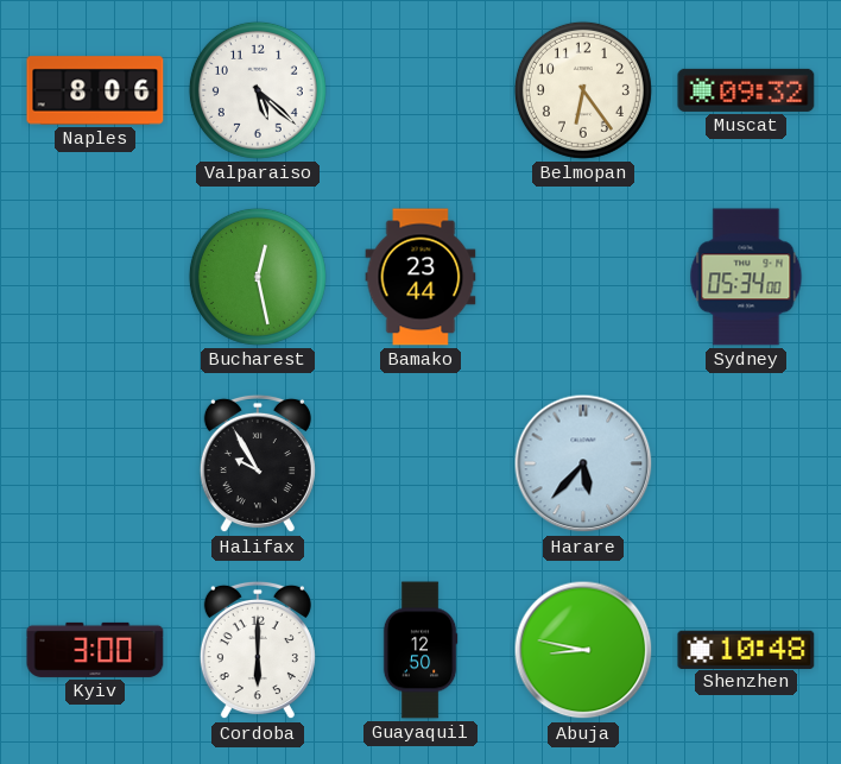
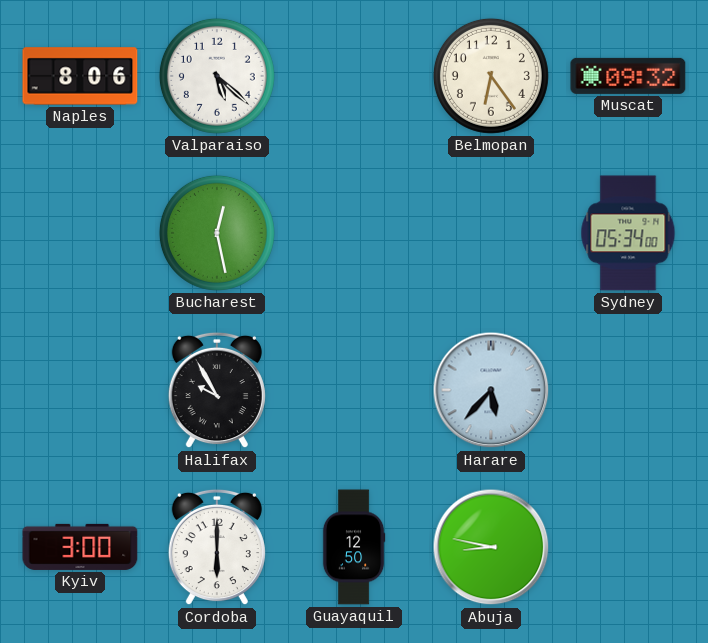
Bamako: 23:44 -> none (420, 277)
Shenzhen: 10:48 -> none (746, 649)
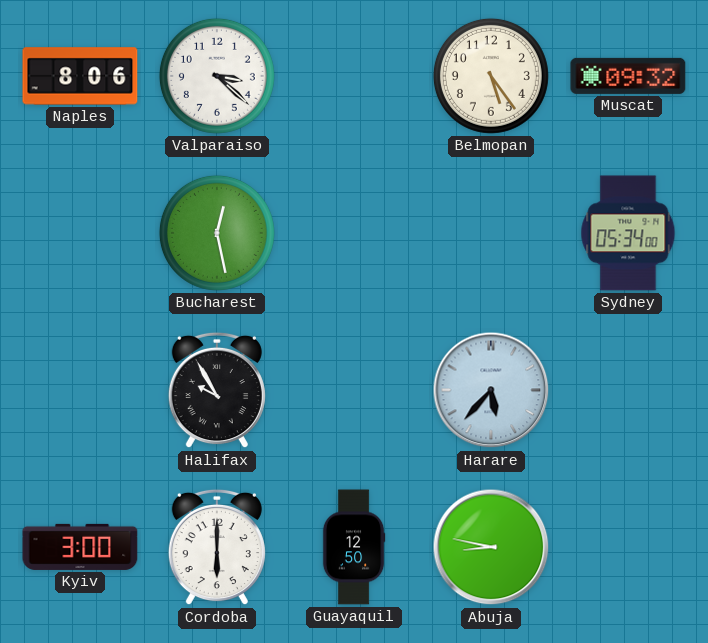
Valparaiso: 5:22 -> 3:22 (217, 76)
Belmopan: 6:24 -> 5:24 (491, 76)
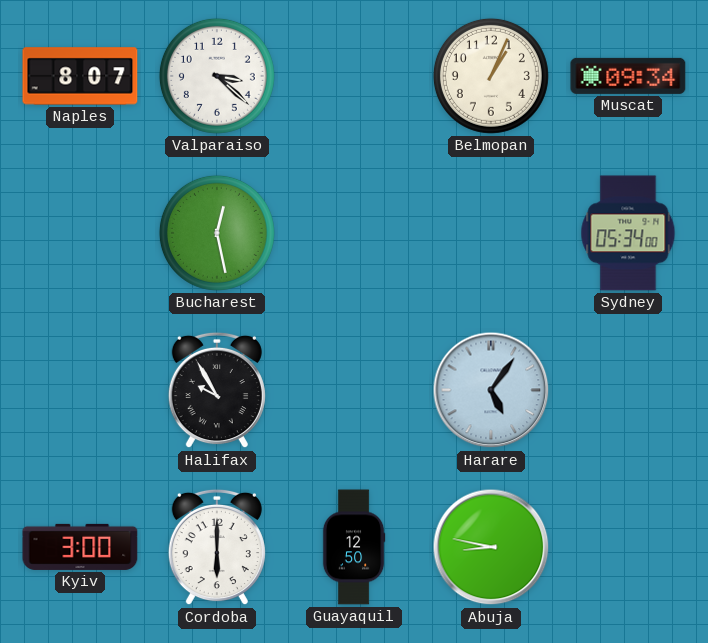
Naples: 8:06 -> 8:07 (80, 76)
Belmopan: 5:24 -> 1:04 (491, 76)
Muscat: 09:32 -> 09:34 (628, 76)
Harare: 5:37 -> 5:06 (491, 390)
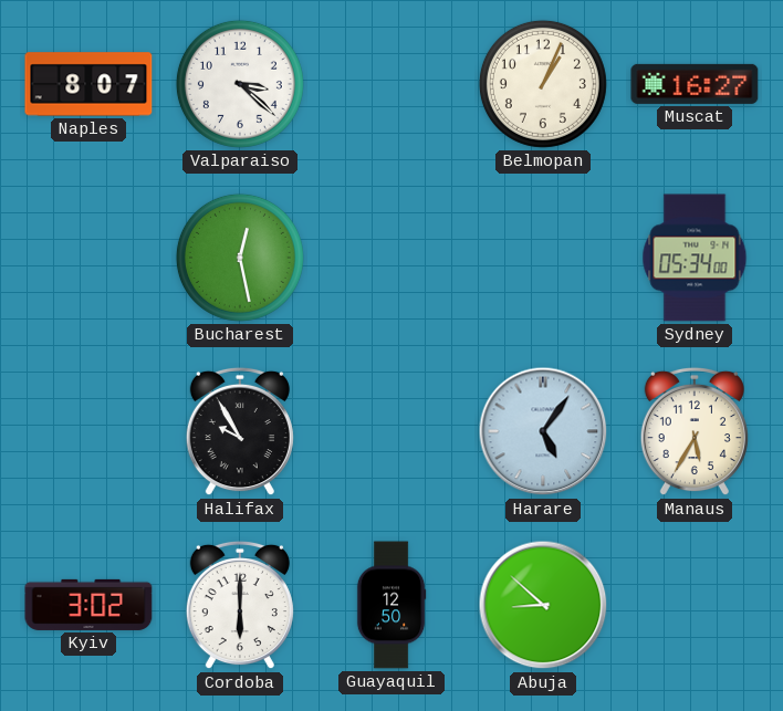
Muscat: 09:34 -> 16:27 (695, 84)
Manaus: none -> 5:35 (695, 431)
Kyiv: 3:00 -> 3:02 (88, 605)
Abuja: 8:47 -> 8:52 (543, 605)
